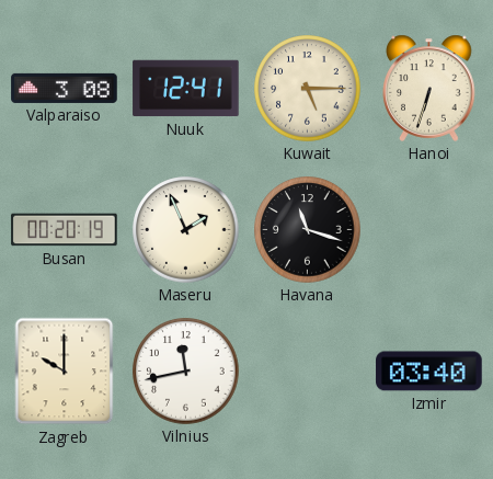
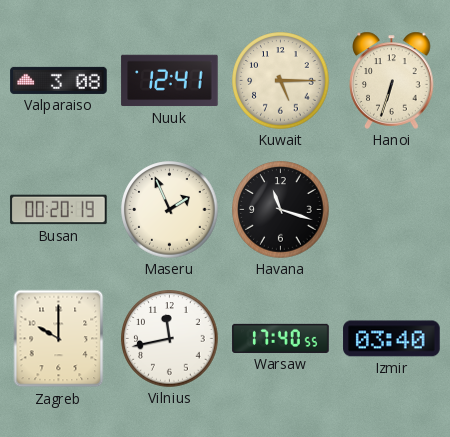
Warsaw: none -> 17:40 (281, 338)
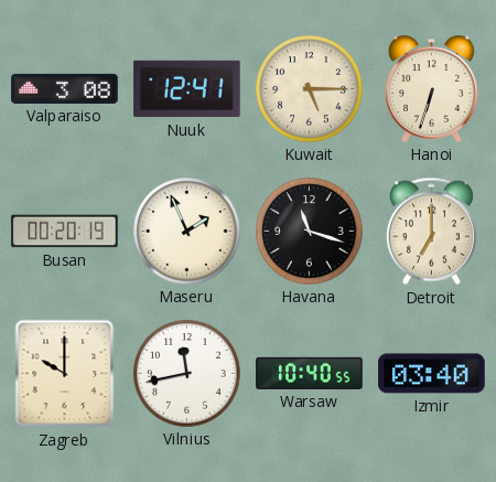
Detroit: none -> 7:00 (431, 232)
Warsaw: 17:40 -> 10:40 (310, 373)
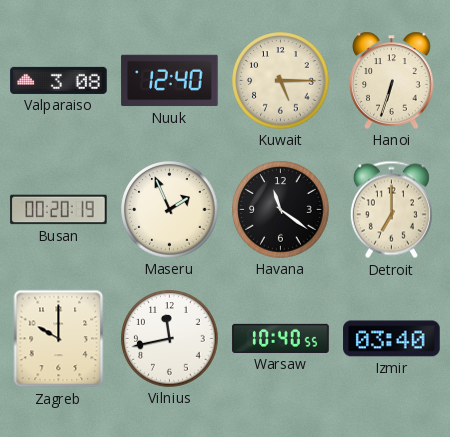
Nuuk: 12:41 -> 12:40 (170, 81)
Havana: 11:18 -> 11:21 (281, 210)
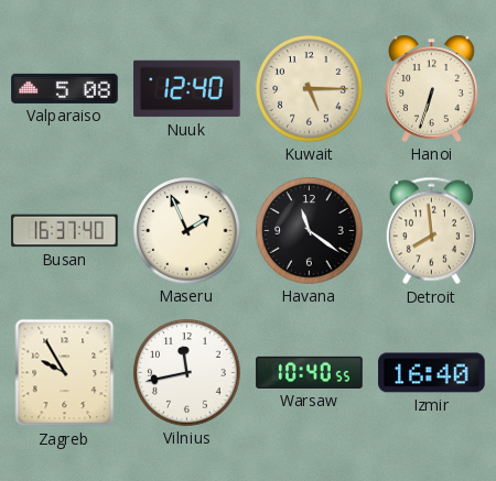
Valparaiso: 3:08 -> 5:08 (65, 88)
Busan: 00:20 -> 16:37 (65, 231)
Detroit: 7:00 -> 7:59 (431, 231)
Zagreb: 10:00 -> 9:55 (65, 373)
Izmir: 03:40 -> 16:40 (432, 373)
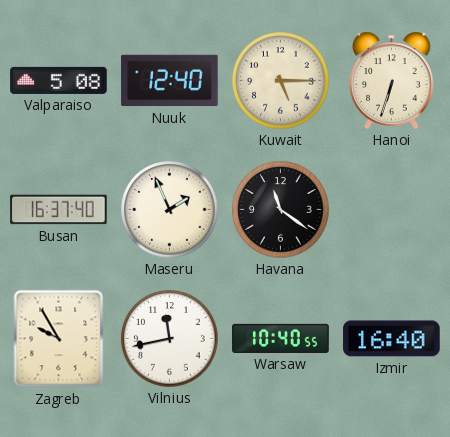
Detroit: 7:59 -> none (431, 231)
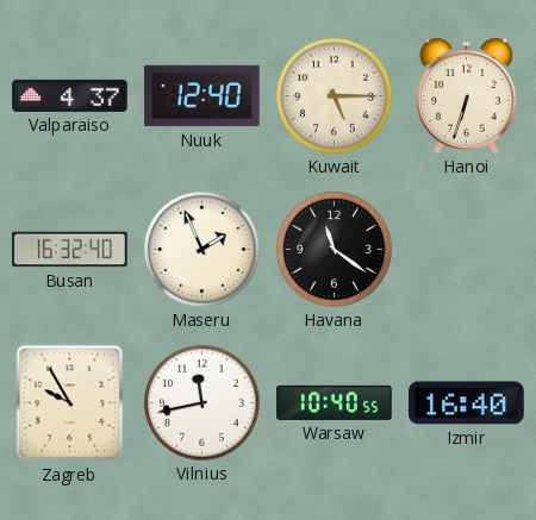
Valparaiso: 5:08 -> 4:37 (70, 95)
Busan: 16:37 -> 16:32 (70, 250)
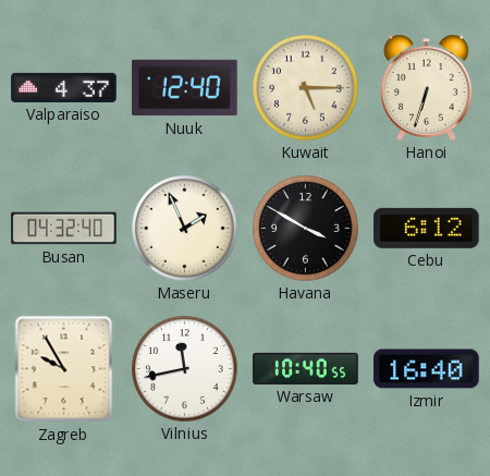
Busan: 16:32 -> 04:32 (64, 229)
Havana: 11:21 -> 3:50 (306, 229)
Cebu: none -> 6:12 (427, 228)
